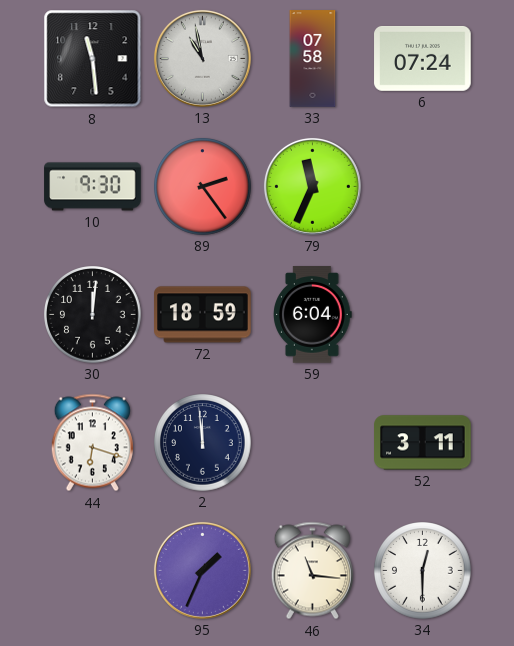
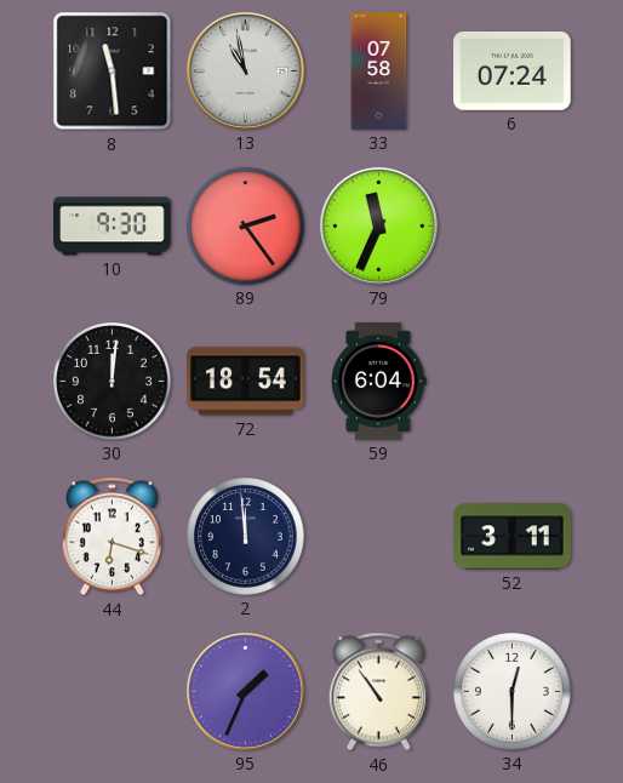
72: 18:59 -> 18:54 (246, 382)
46: 11:16 -> 10:54 (378, 692)
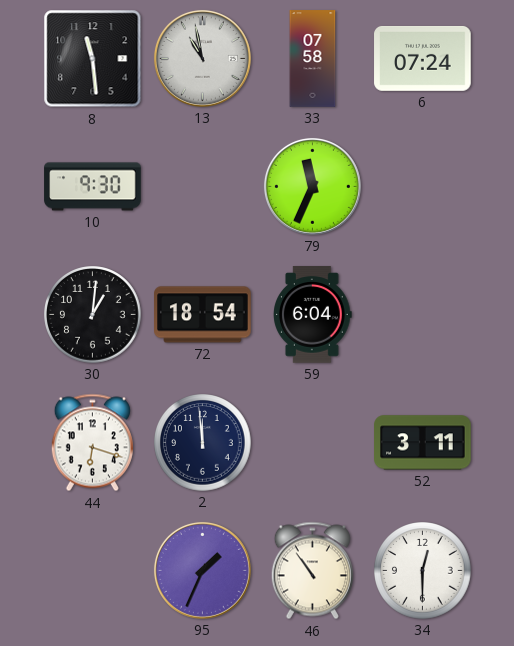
89: 2:24 -> none (246, 227)
30: 12:01 -> 1:01 (93, 315)
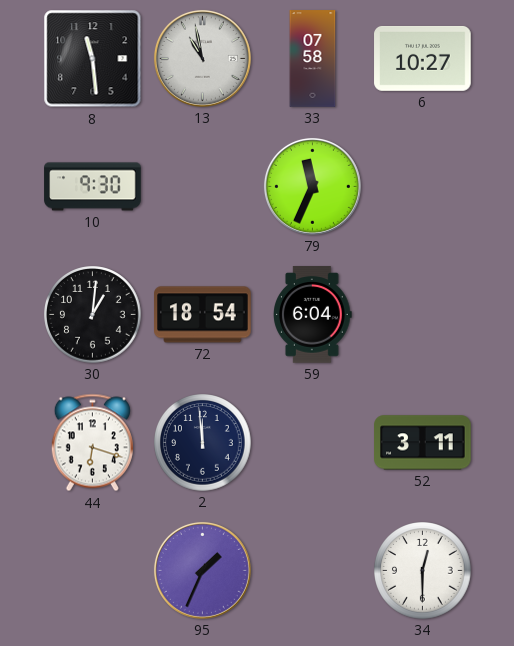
6: 07:24 -> 10:27 (423, 58)
46: 10:54 -> none (312, 571)
